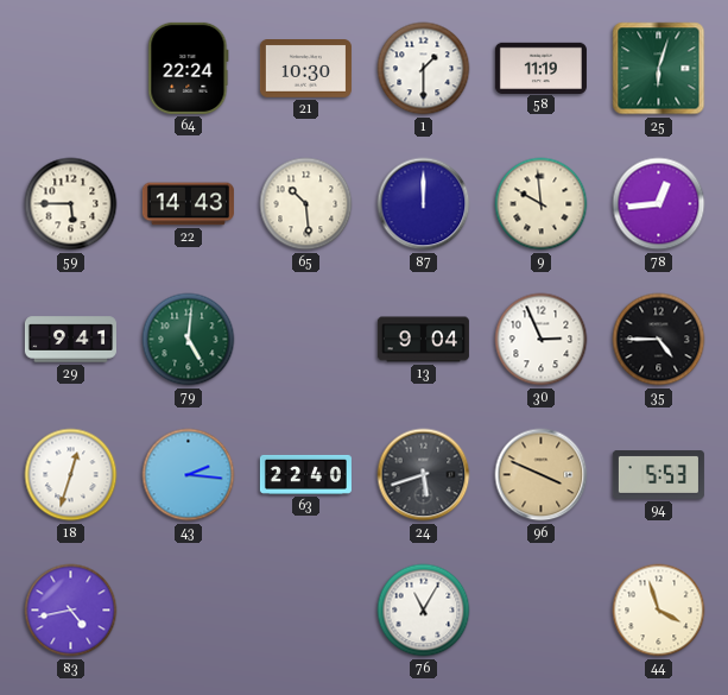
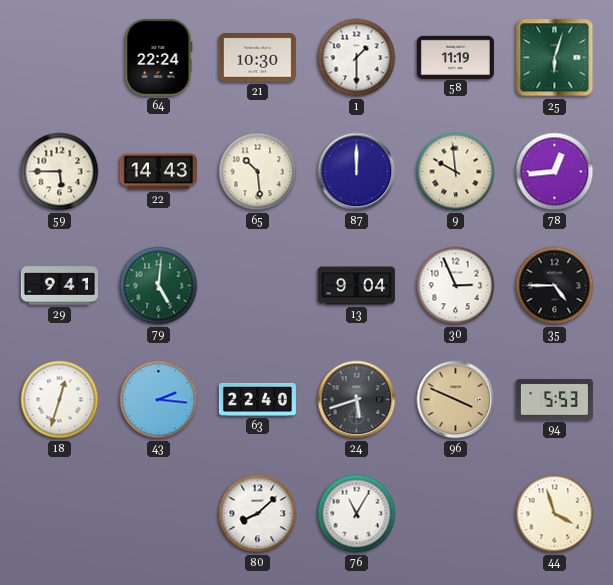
83: 4:43 -> none (71, 611)
80: none -> 8:08 (258, 514)
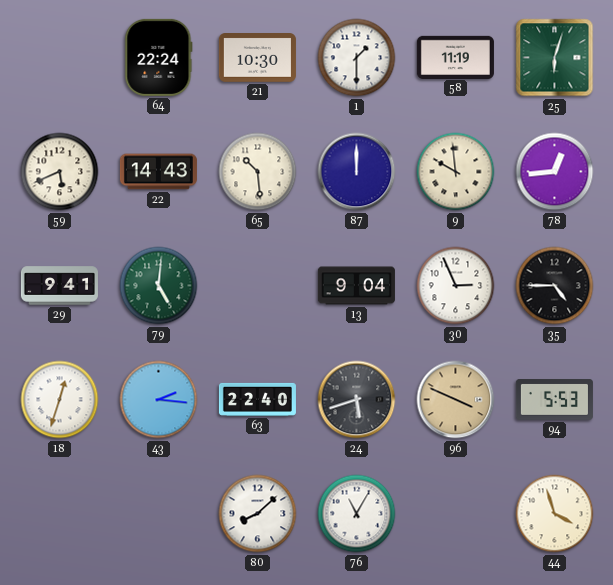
59: 5:45 -> 5:41 (60, 172)
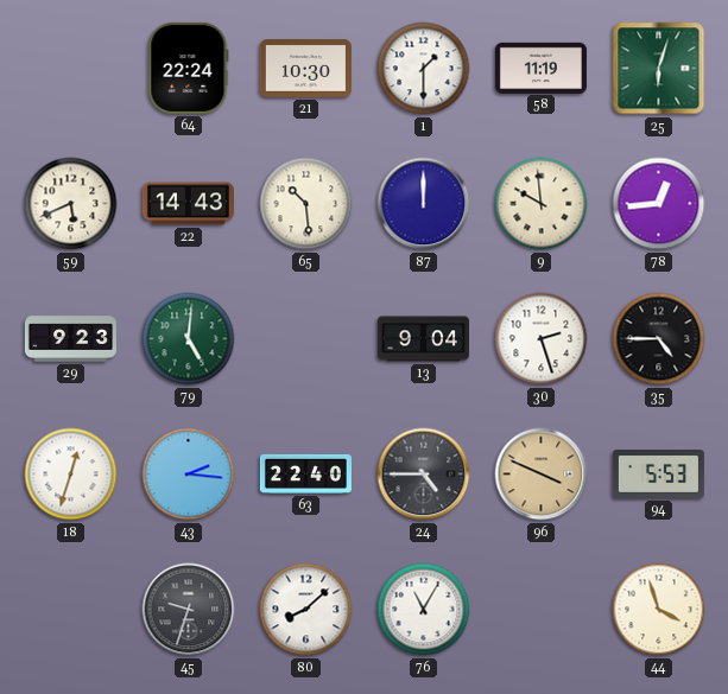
29: 9:41 -> 9:23 (70, 339)
30: 2:56 -> 2:27 (542, 339)
24: 5:42 -> 4:45 (424, 475)
45: none -> 9:33 (189, 610)
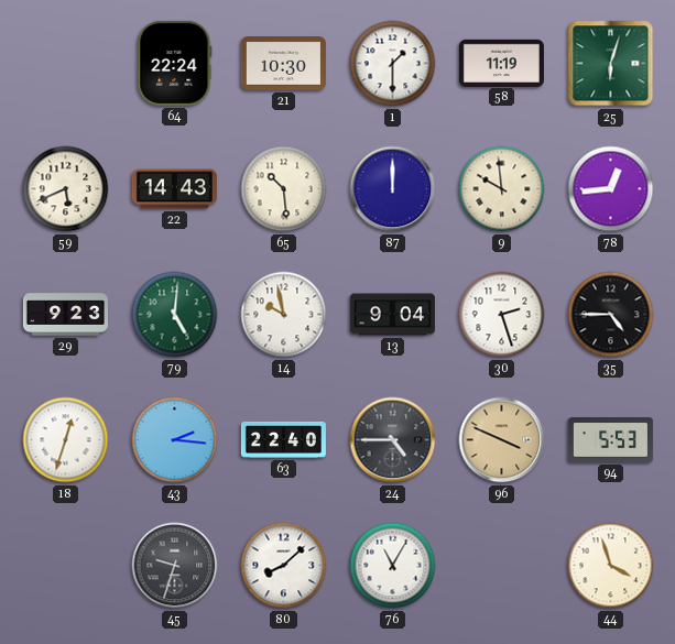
14: none -> 9:58 (284, 315)
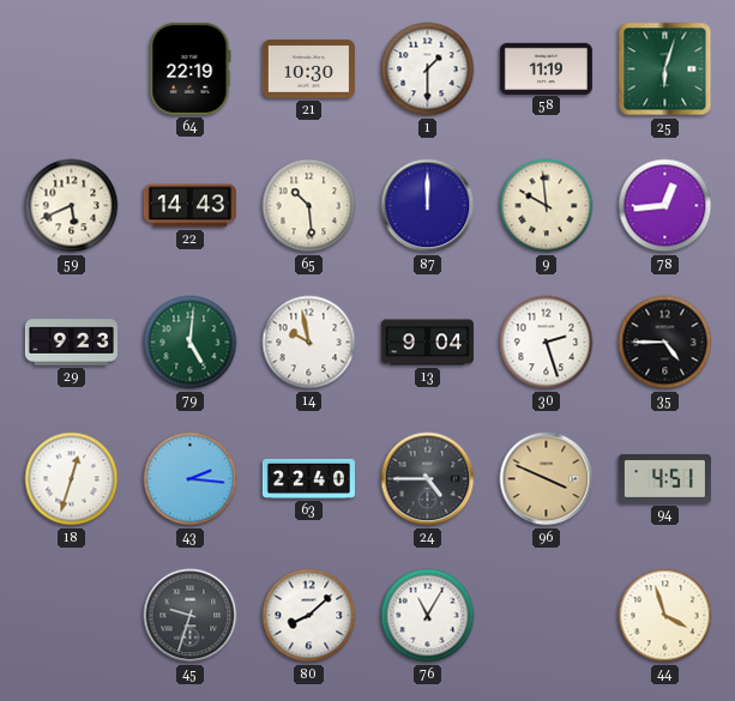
64: 22:24 -> 22:19 (191, 68)
94: 5:53 -> 4:51 (664, 479)
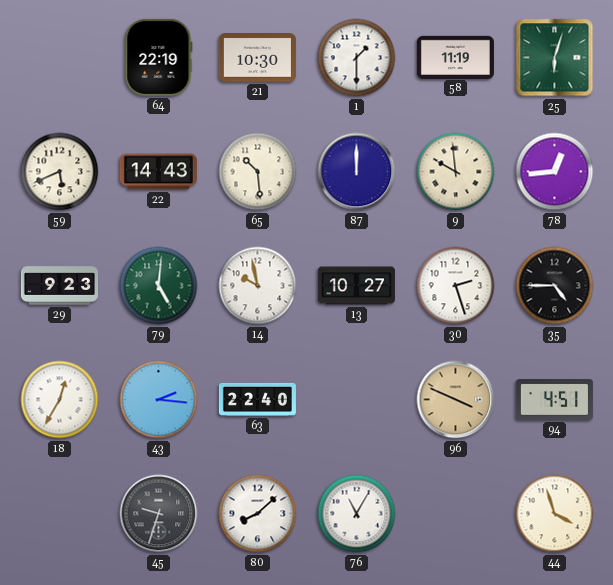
13: 9:04 -> 10:27 (356, 286)
18: 12:33 -> 12:35 (60, 400)
24: 4:45 -> none (428, 479)
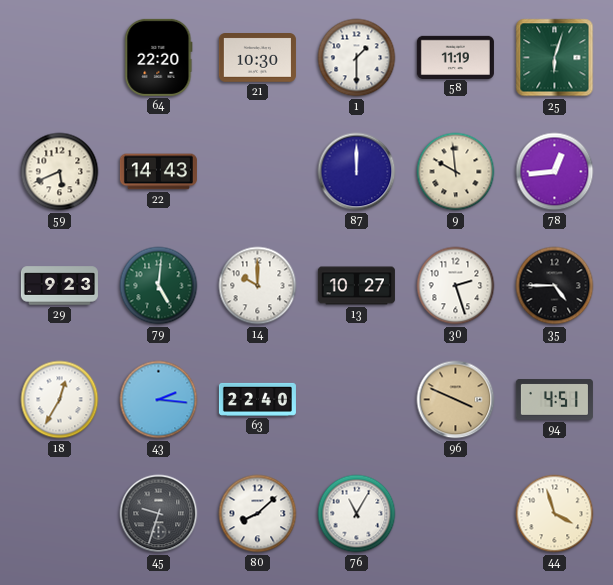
64: 22:19 -> 22:20 (159, 57)
65: 10:29 -> none (258, 172)
14: 9:58 -> 10:00 (258, 286)
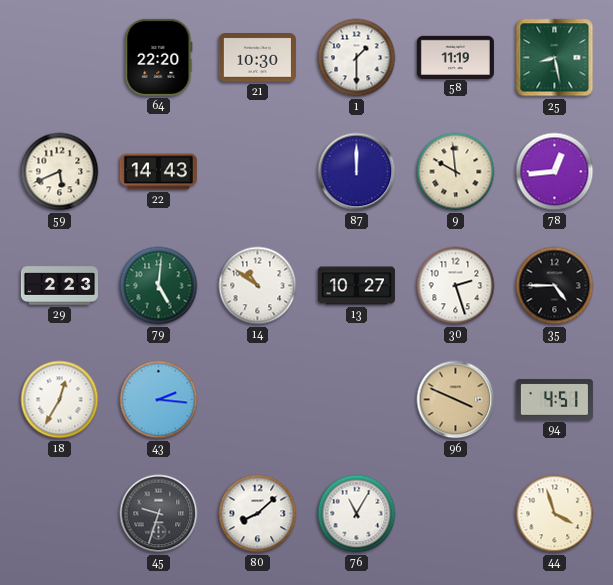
25: 6:03 -> 8:28 (555, 58)
29: 9:23 -> 2:23 (59, 286)
14: 10:00 -> 10:51 (258, 286)
63: 22:40 -> none (257, 399)
